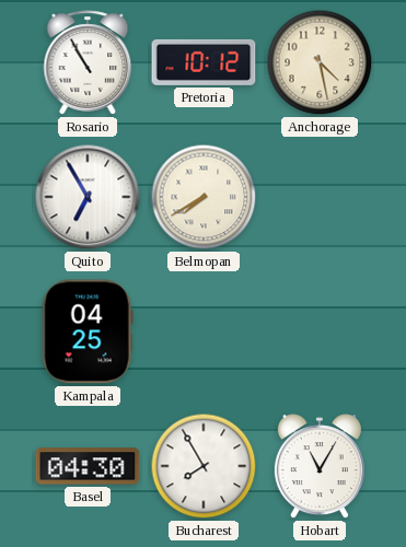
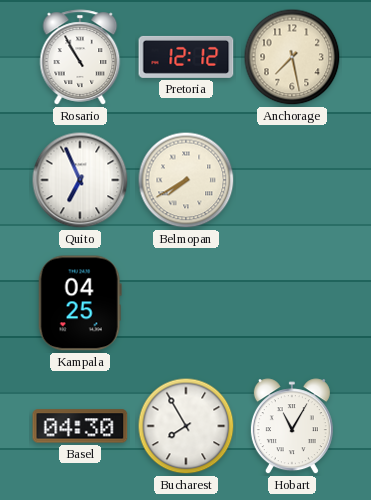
Pretoria: 10:12 -> 12:12 (186, 57)
Anchorage: 4:28 -> 7:28 (292, 57)
Quito: 6:55 -> 6:56 (80, 180)
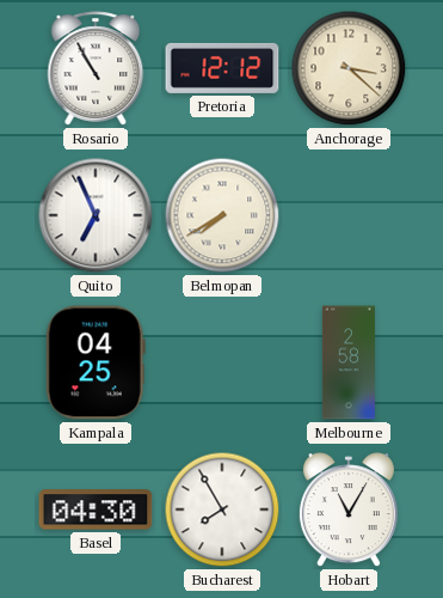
Anchorage: 7:28 -> 3:22 (349, 68)
Melbourne: none -> 2:58 (349, 362)
